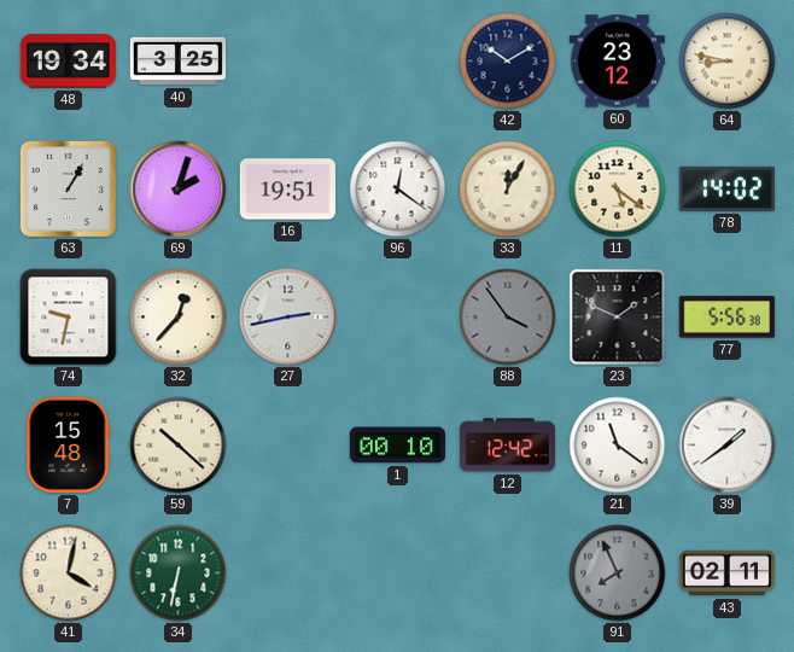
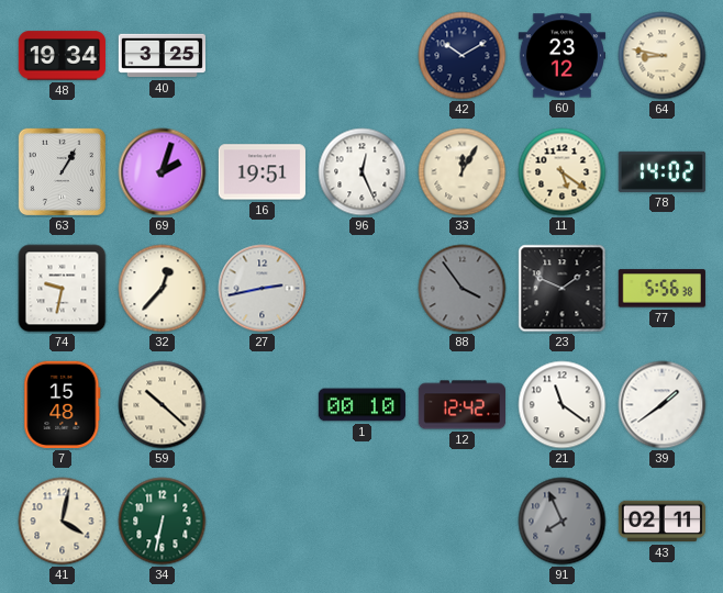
96: 12:21 -> 12:26 (363, 172)
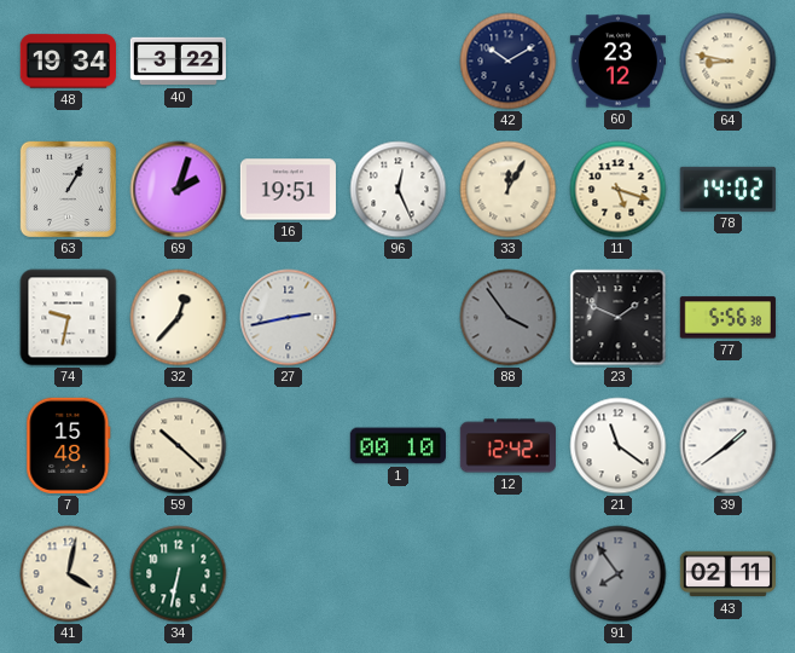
40: 3:25 -> 3:22 (178, 62)
11: 5:21 -> 5:18 (619, 190)
91: 7:56 -> 7:54 (619, 574)
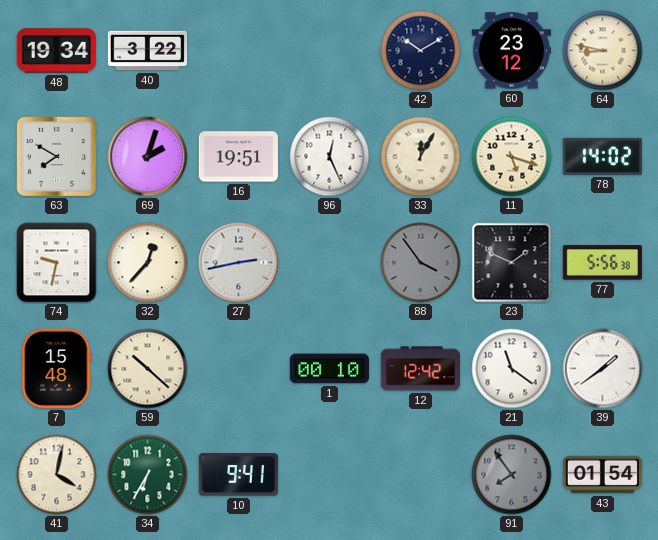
63: 1:05 -> 7:50 (56, 156)
34: 6:32 -> 6:35 (148, 475)
10: none -> 9:41 (238, 475)
43: 02:11 -> 01:54 (602, 475)
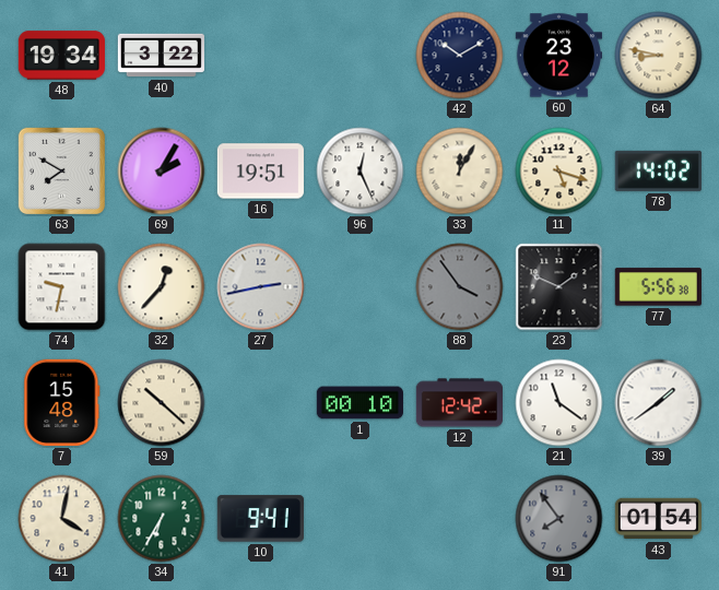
69: 2:03 -> 2:05 (162, 172)
